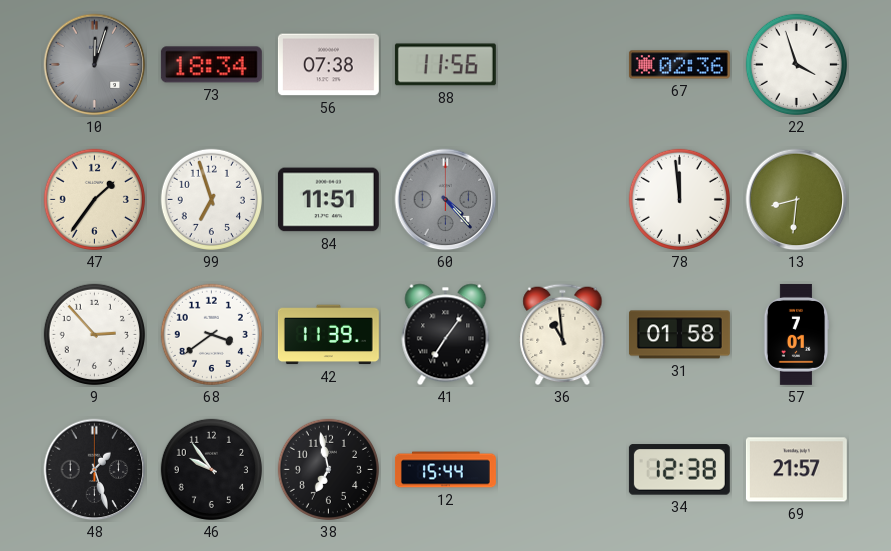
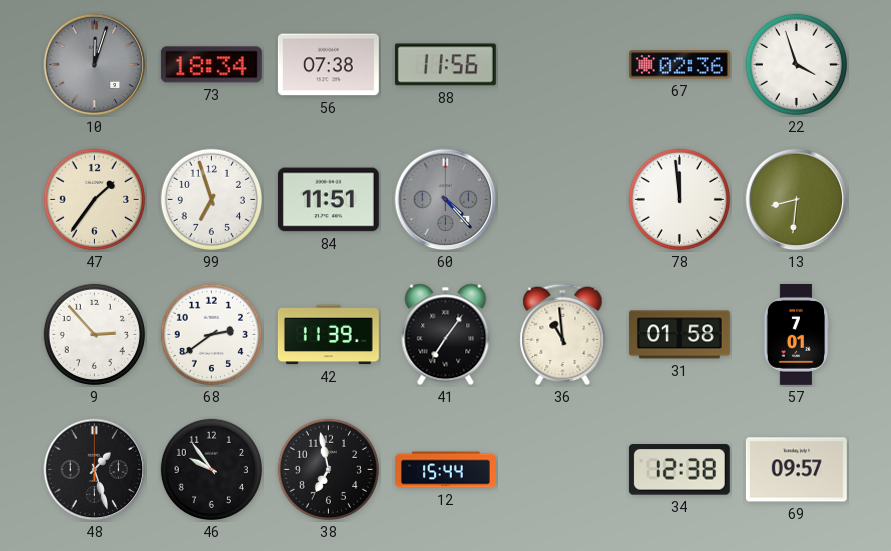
68: 3:39 -> 2:39 (211, 334)
69: 21:57 -> 09:57 (796, 470)
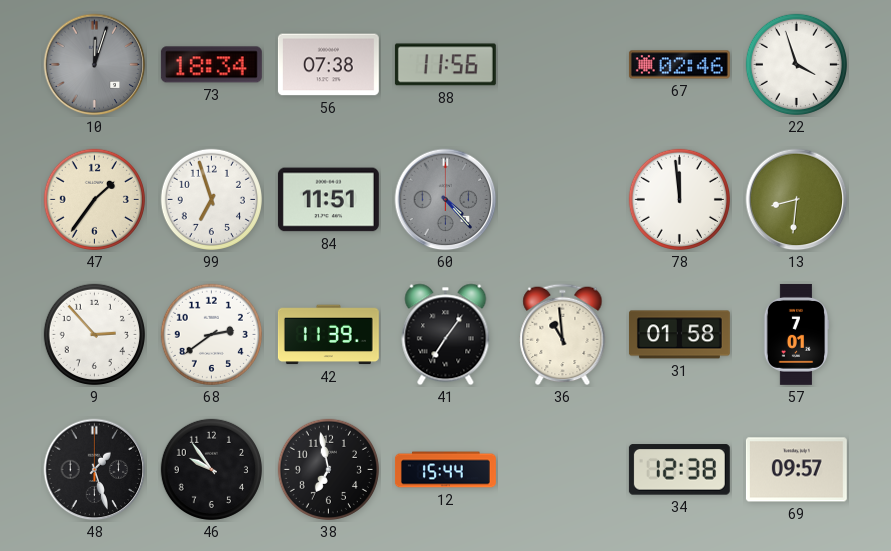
67: 02:36 -> 02:46 (679, 65)
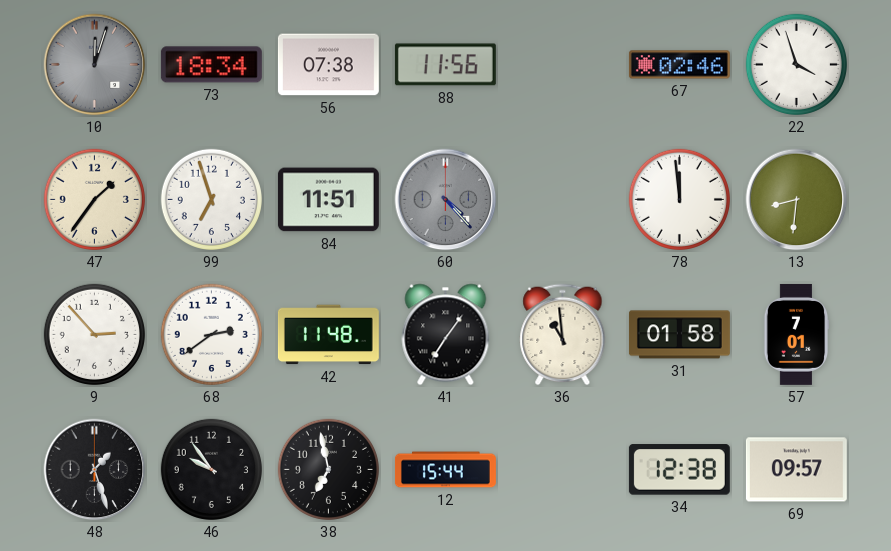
42: 11:39 -> 11:48 (328, 335)
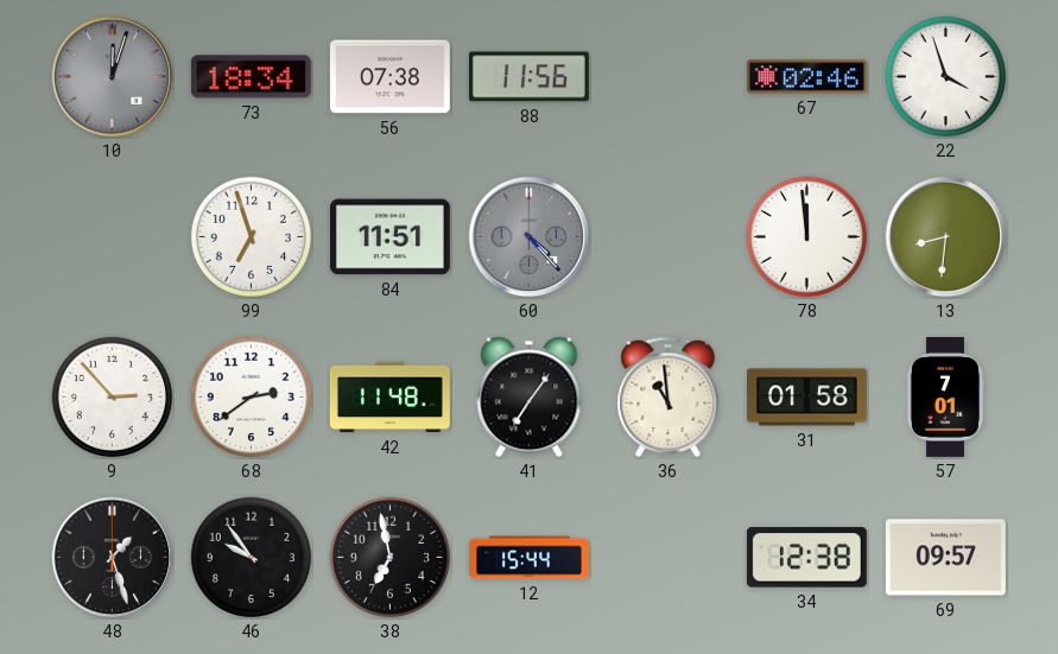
47: 1:36 -> none (94, 199)
